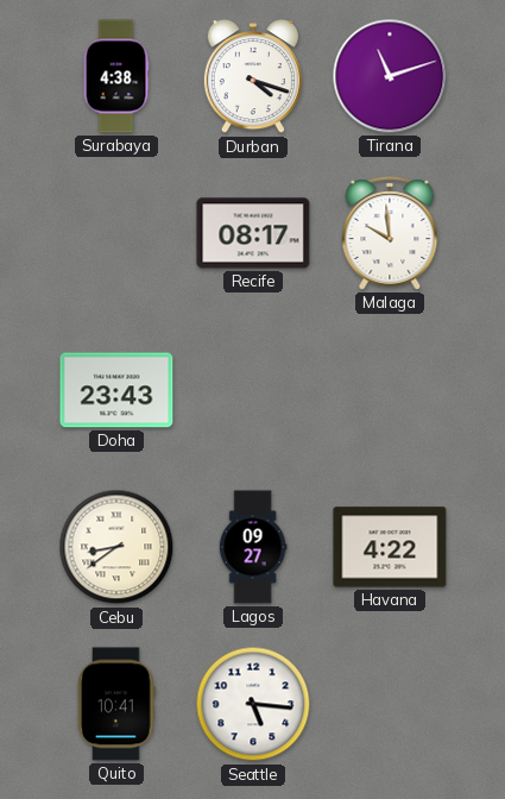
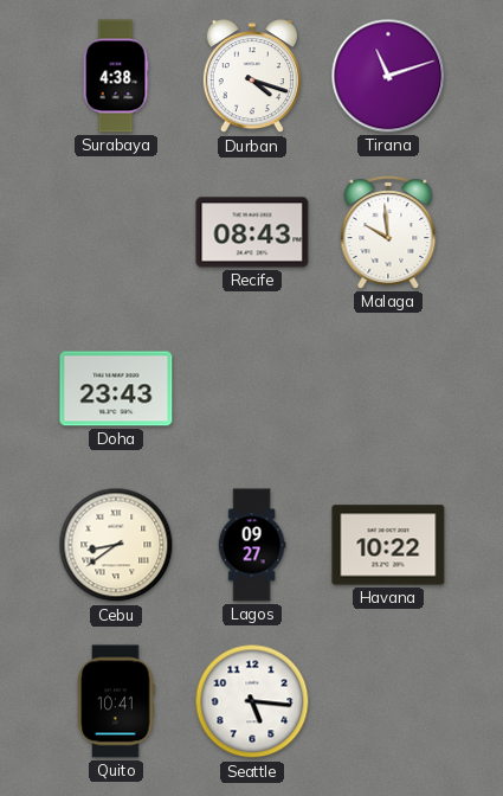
Recife: 08:17 -> 08:43 (252, 232)
Havana: 4:22 -> 10:22 (388, 545)
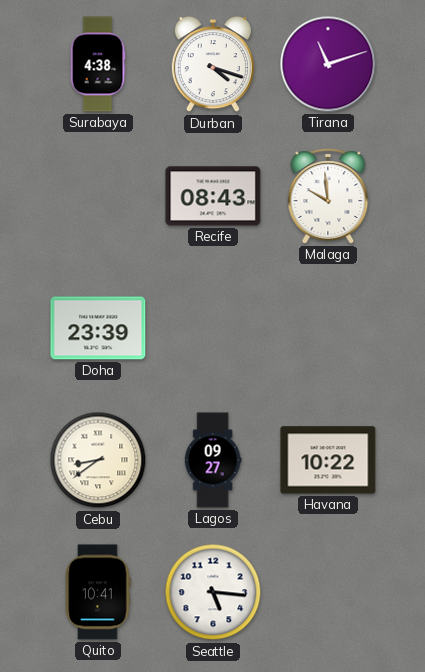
Doha: 23:43 -> 23:39 (98, 328)
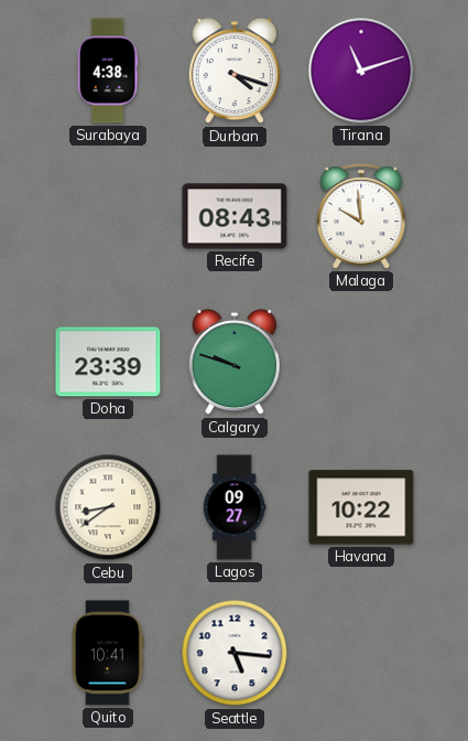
Calgary: none -> 9:48 (235, 363)
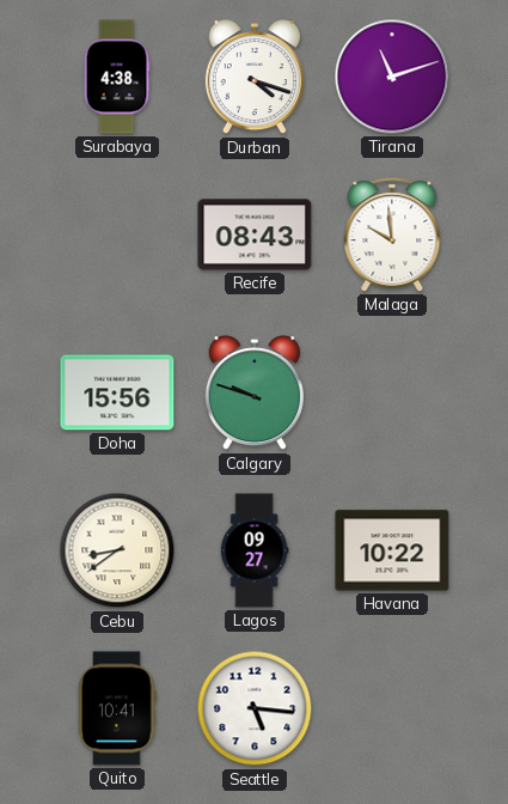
Doha: 23:39 -> 15:56 (117, 392)
